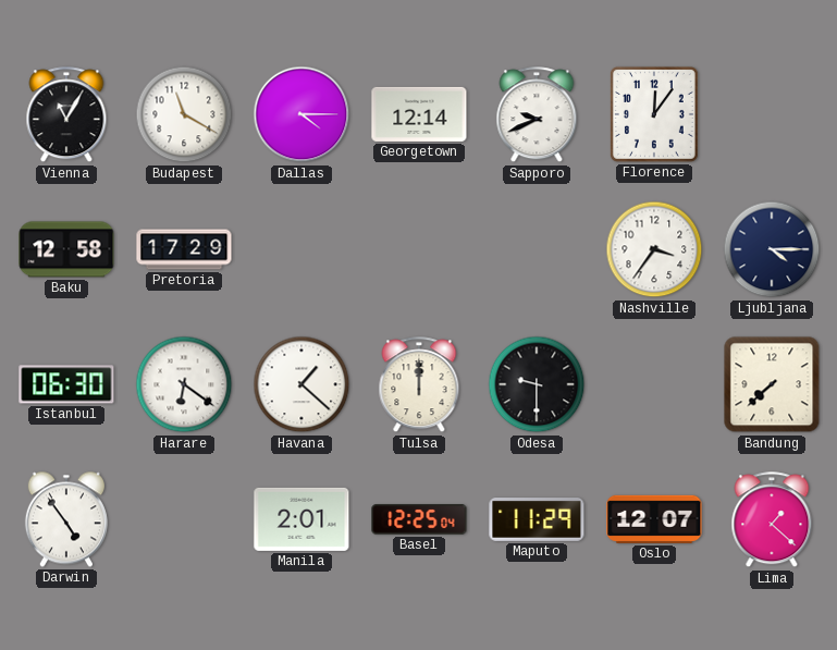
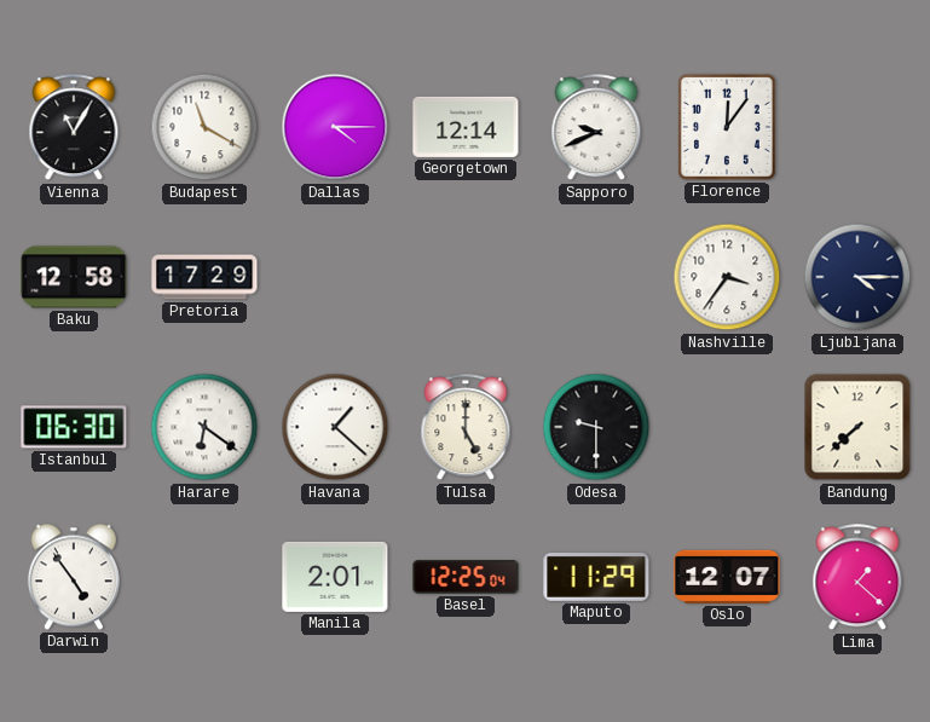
Tulsa: 12:00 -> 5:00 (466, 428)
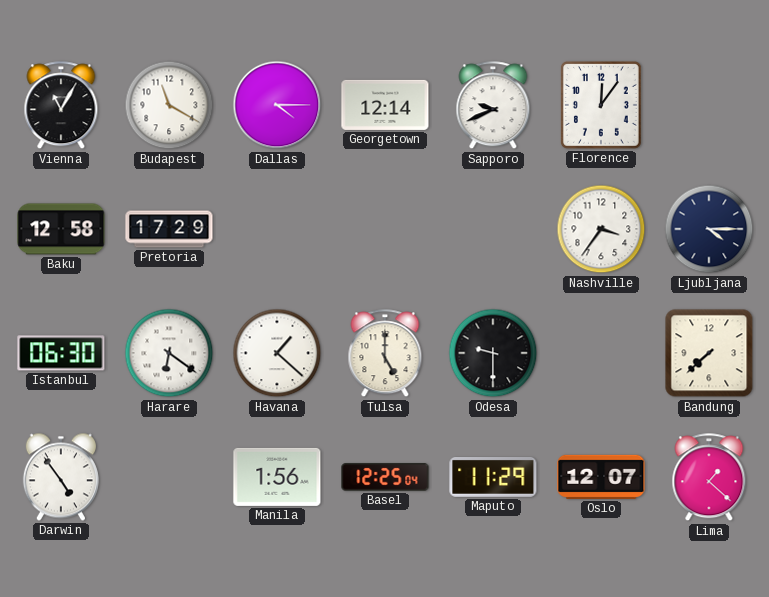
Manila: 2:01 -> 1:56 (277, 477)
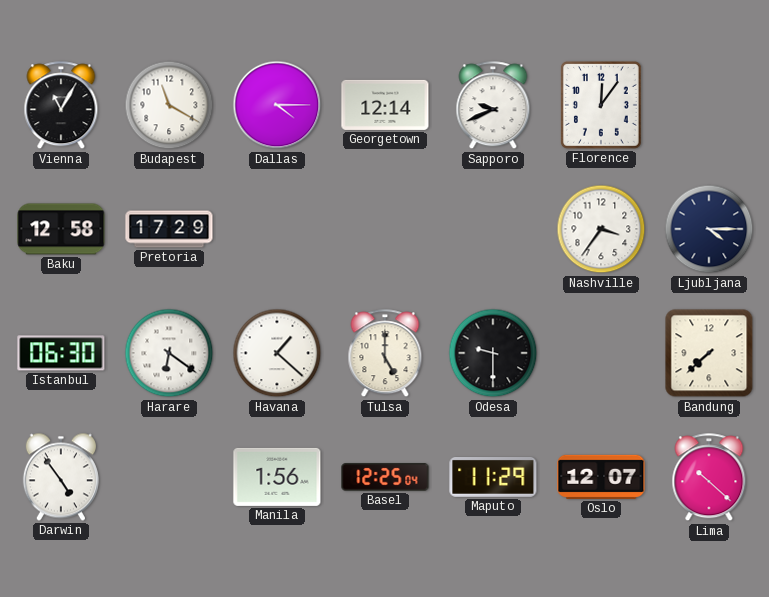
Lima: 1:22 -> 10:22 (709, 478)
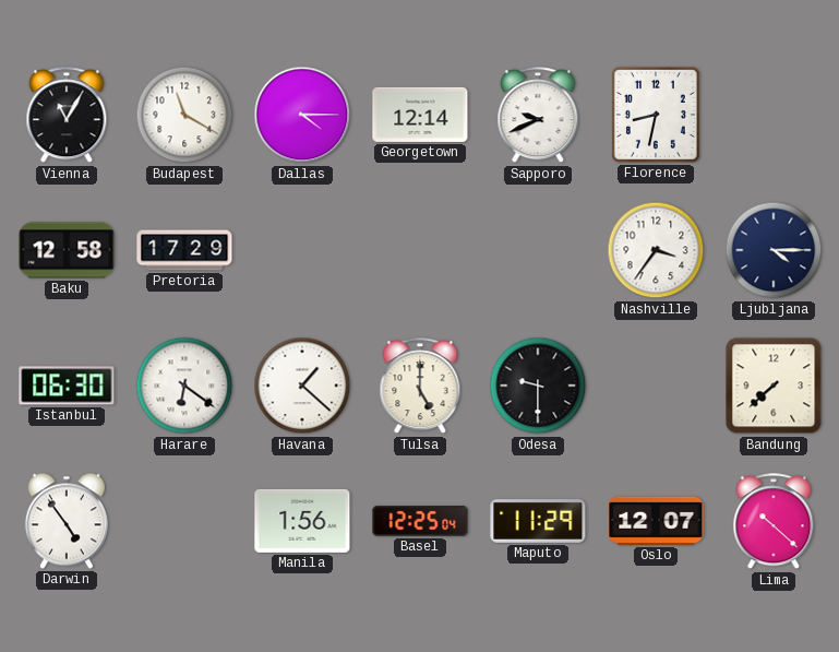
Florence: 12:06 -> 8:32 (656, 115)
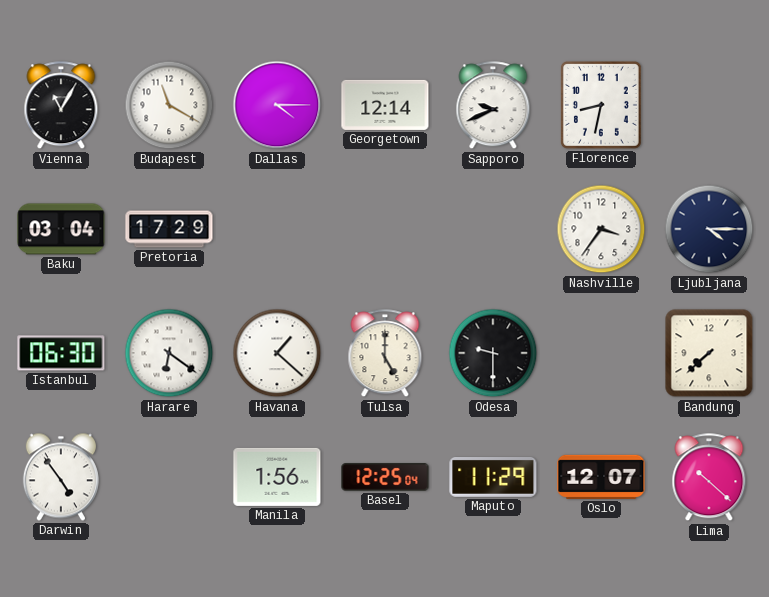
Baku: 12:58 -> 03:04 (61, 229)
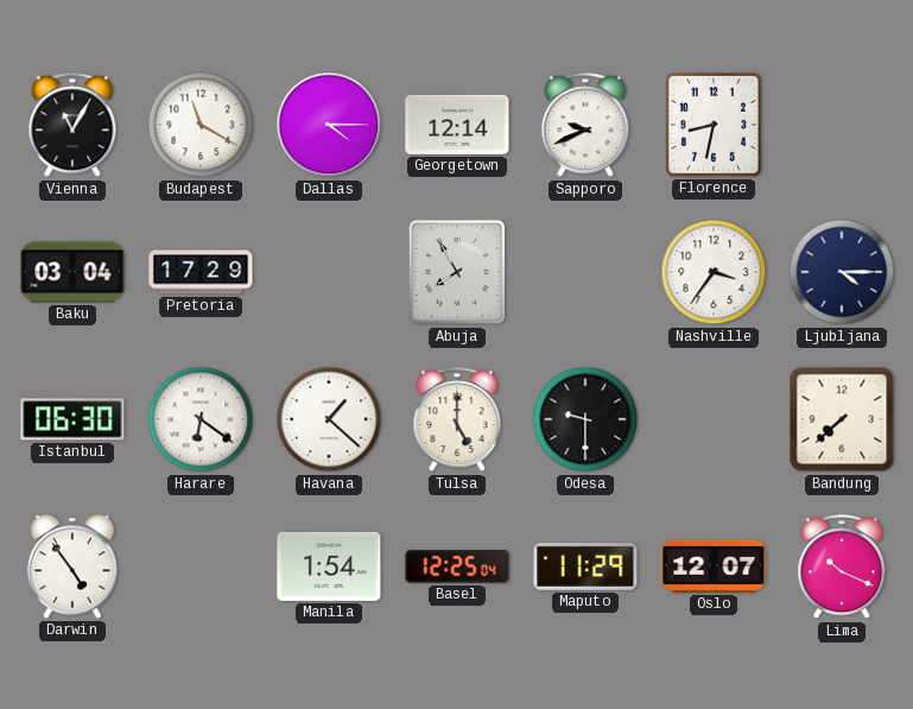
Abuja: none -> 7:55 (457, 272)
Manila: 1:56 -> 1:54 (329, 566)
Lima: 10:22 -> 10:19 (842, 568)
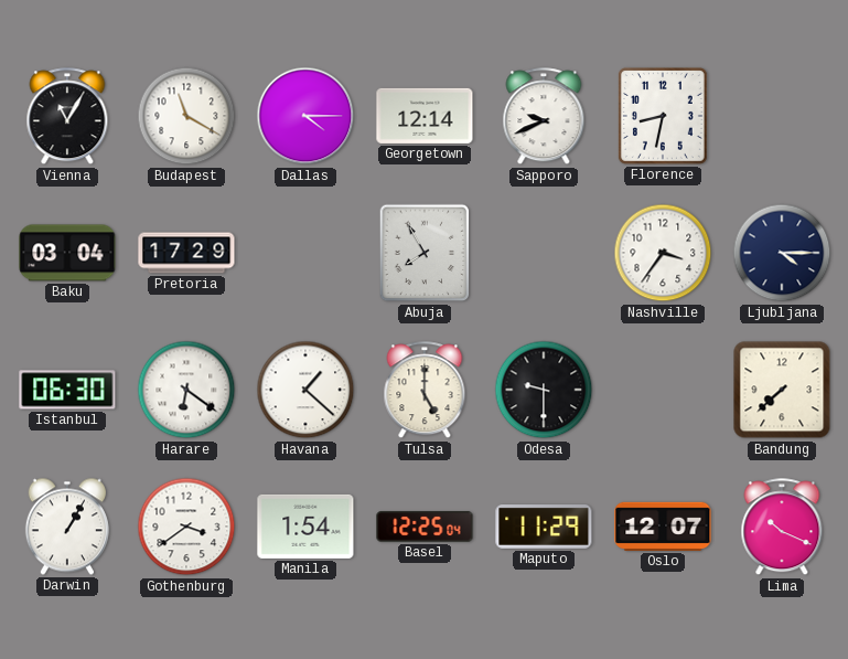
Darwin: 4:54 -> 1:05 (67, 527)
Gothenburg: none -> 3:39 (186, 527)
